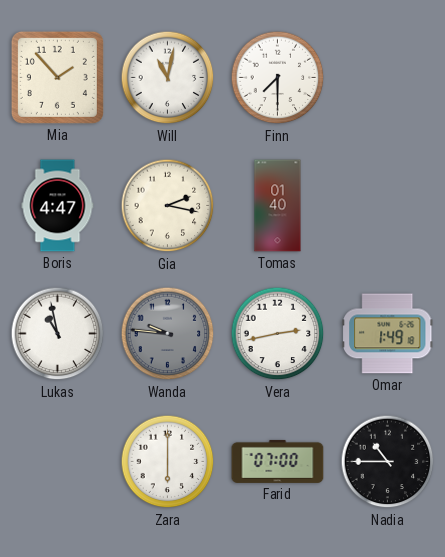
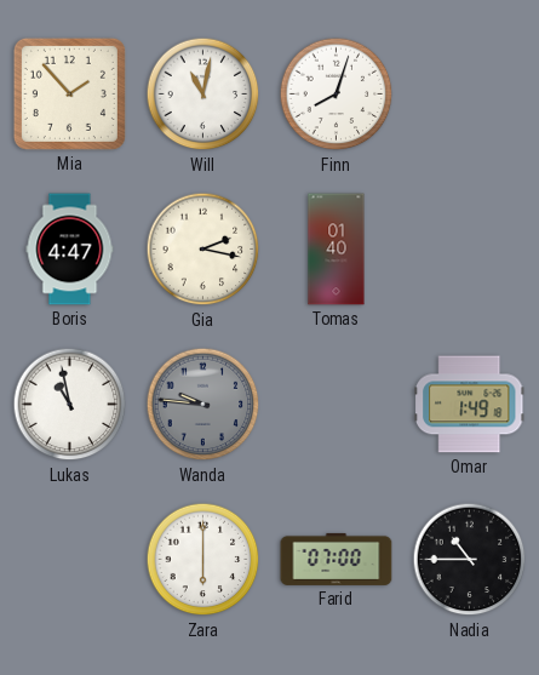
Finn: 7:30 -> 8:03 (337, 95)
Vera: 2:43 -> none (278, 334)
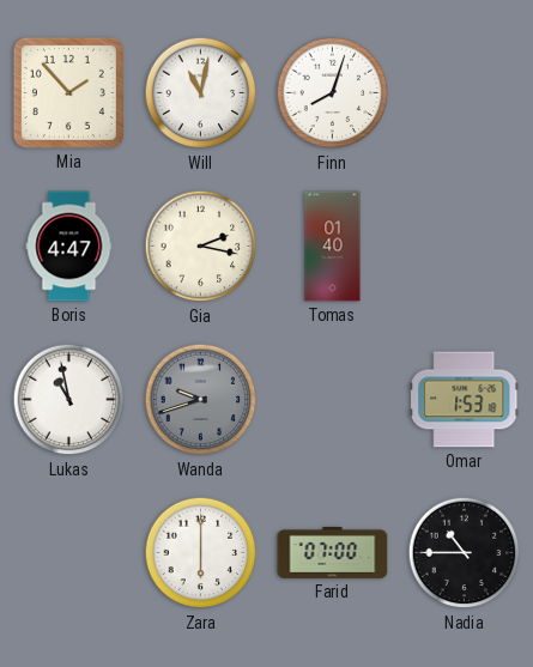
Wanda: 9:46 -> 9:42 (201, 400)
Omar: 1:49 -> 1:53 (465, 400)
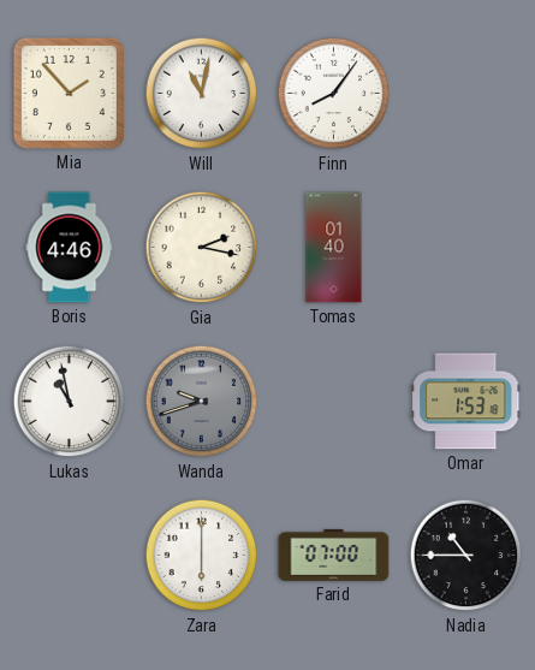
Finn: 8:03 -> 8:06 (334, 94)
Boris: 4:47 -> 4:46 (70, 248)
